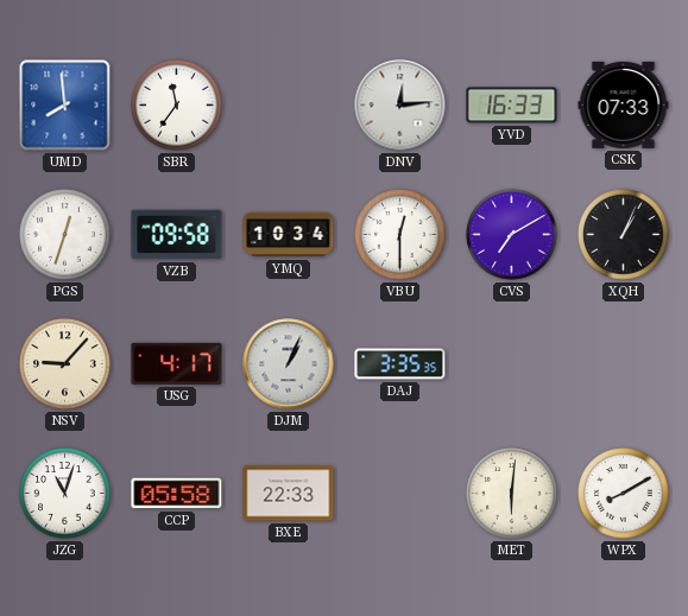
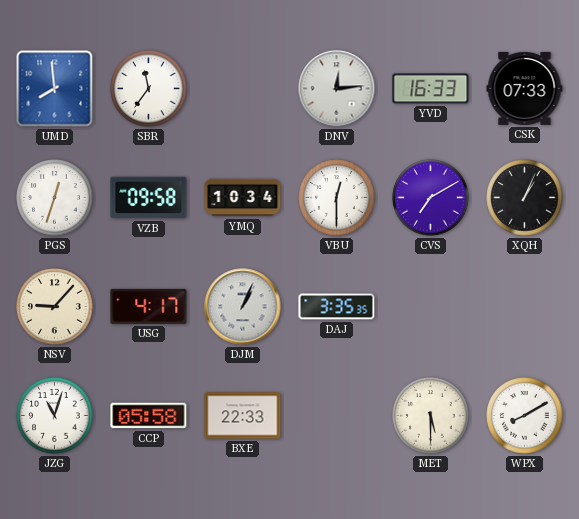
MET: 6:01 -> 5:30 (431, 416)
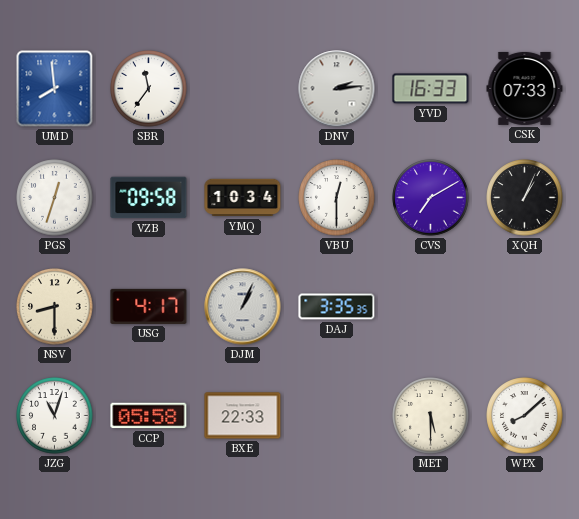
DNV: 12:14 -> 2:14 (337, 89)
NSV: 9:07 -> 8:30 (55, 307)
WPX: 8:10 -> 8:08 (525, 416)
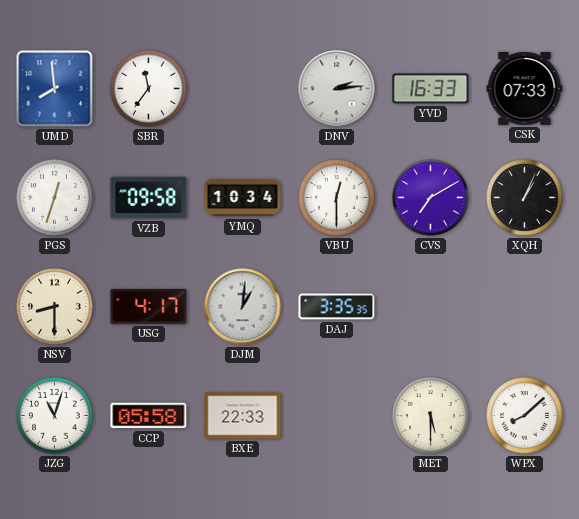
DJM: 1:04 -> 1:01 (243, 307)
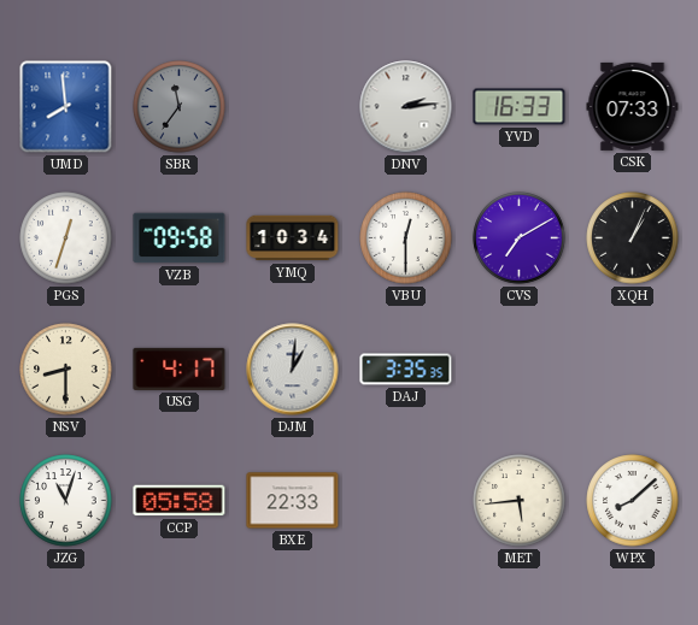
SBR dial: white -> grey (180, 107)
MET: 5:30 -> 5:44 (520, 501)
